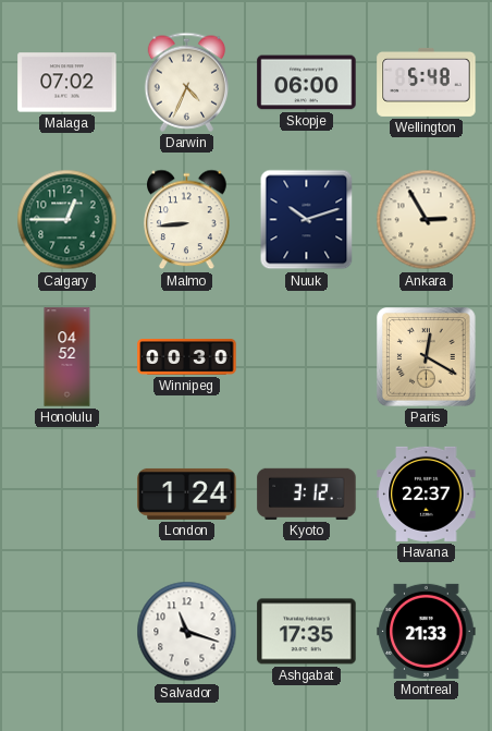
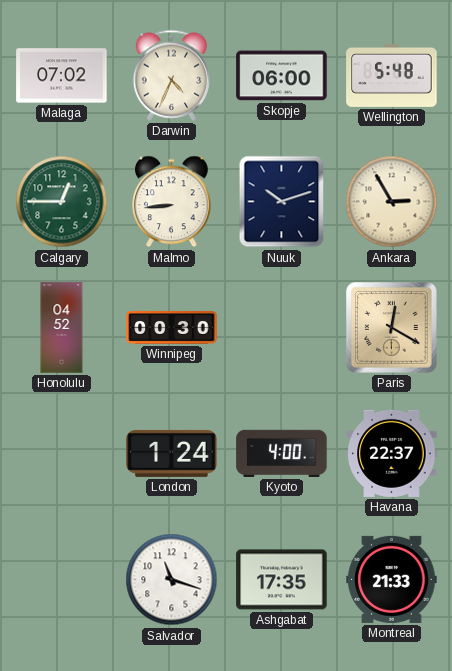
Kyoto: 3:12 -> 4:00 (282, 453)
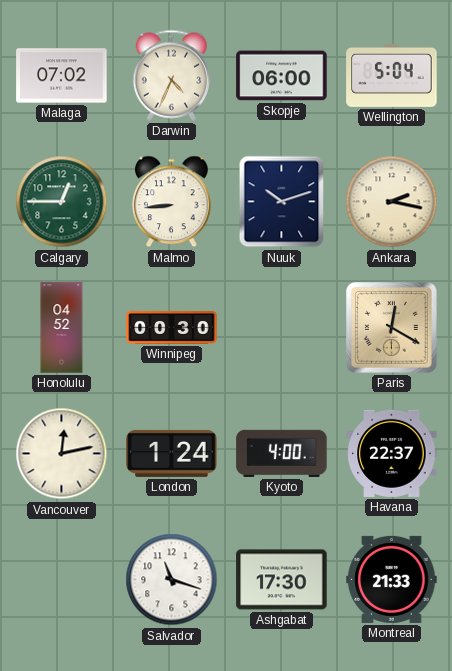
Wellington: 5:48 -> 5:04 (392, 75)
Ankara: 2:55 -> 2:17 (392, 202)
Vancouver: none -> 12:13 (62, 454)
Ashgabat: 17:35 -> 17:30 (282, 580)
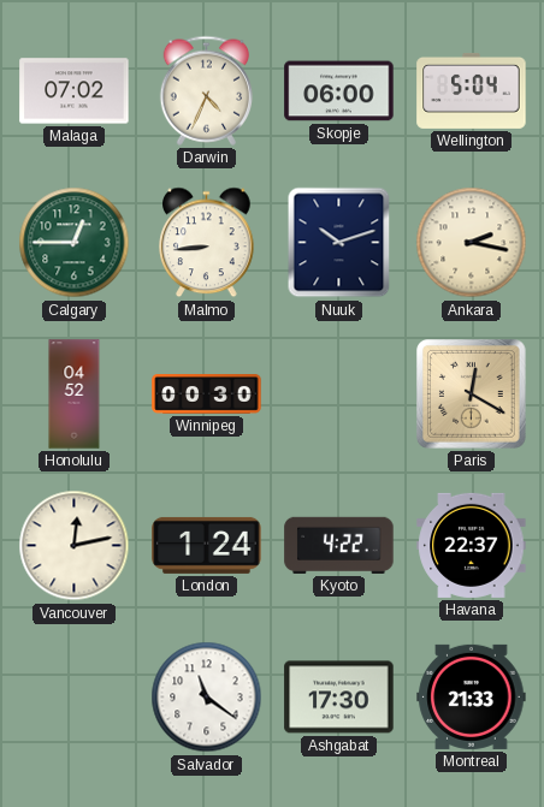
Kyoto: 4:00 -> 4:22 (339, 545)
Salvador: 11:18 -> 11:21 (207, 698)
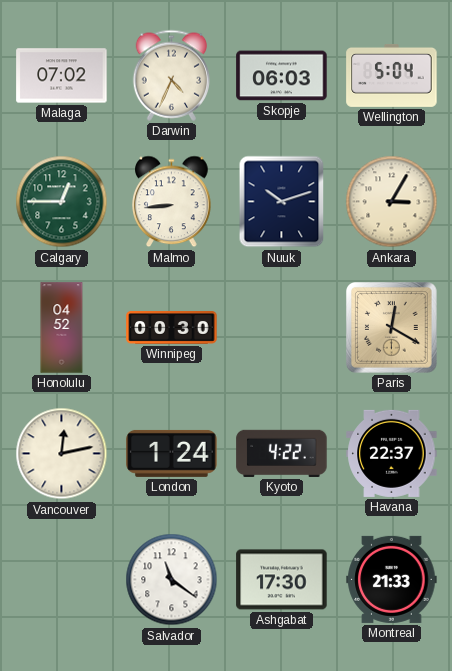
Skopje: 06:00 -> 06:03 (282, 76)
Ankara: 2:17 -> 3:05 (392, 202)
